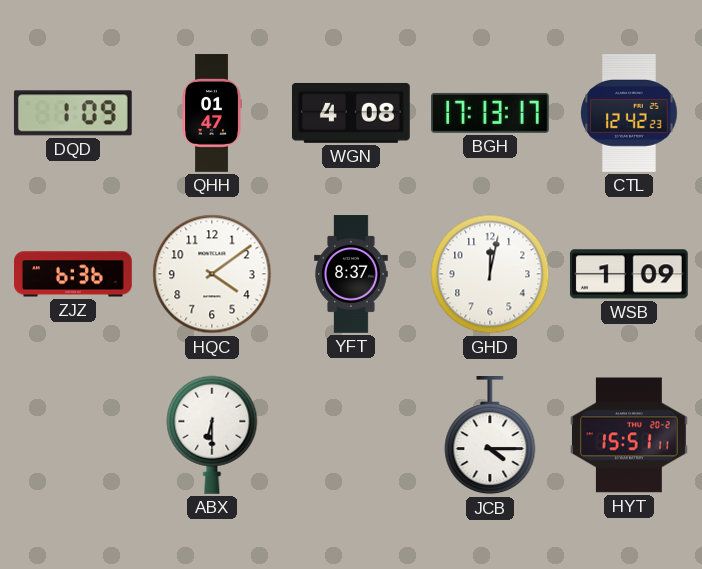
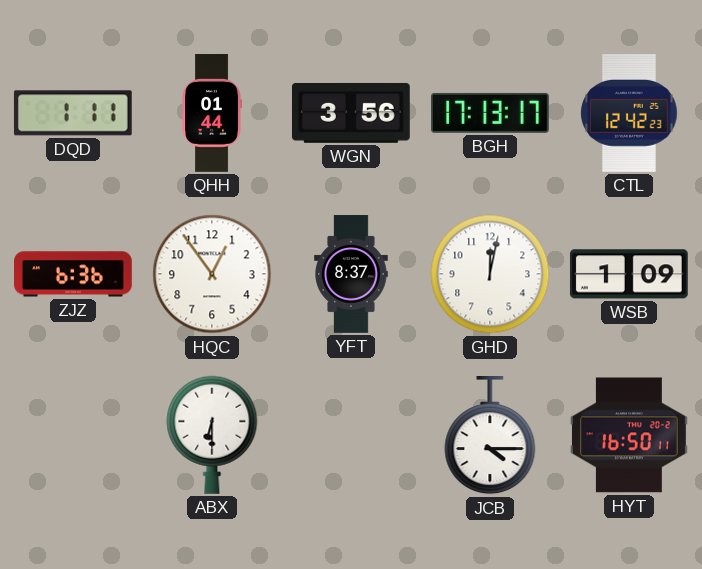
DQD: 1:09 -> 1:11 (73, 113)
QHH: 01:47 -> 01:44 (212, 113)
WGN: 4:08 -> 3:56 (351, 113)
HQC: 4:09 -> 12:54 (212, 274)
HYT: 15:51 -> 16:50 (629, 435)
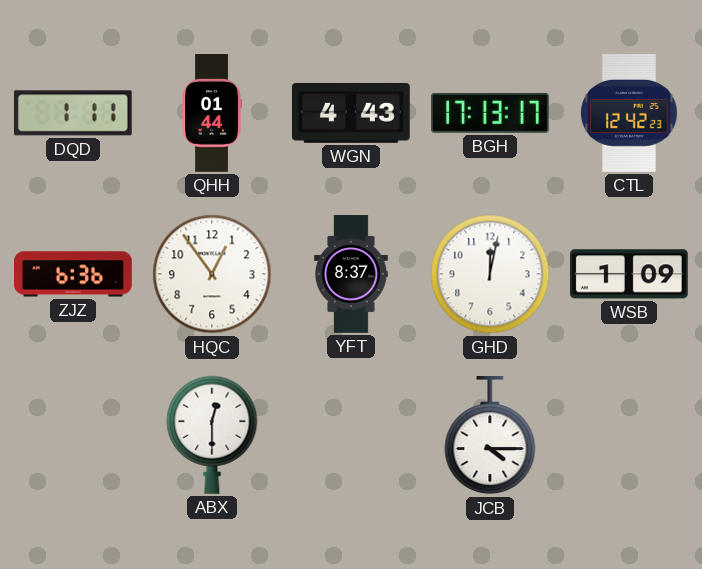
WGN: 3:56 -> 4:43 (351, 113)
ABX: 6:30 -> 12:30 (212, 435)
HYT: 16:50 -> none (629, 435)
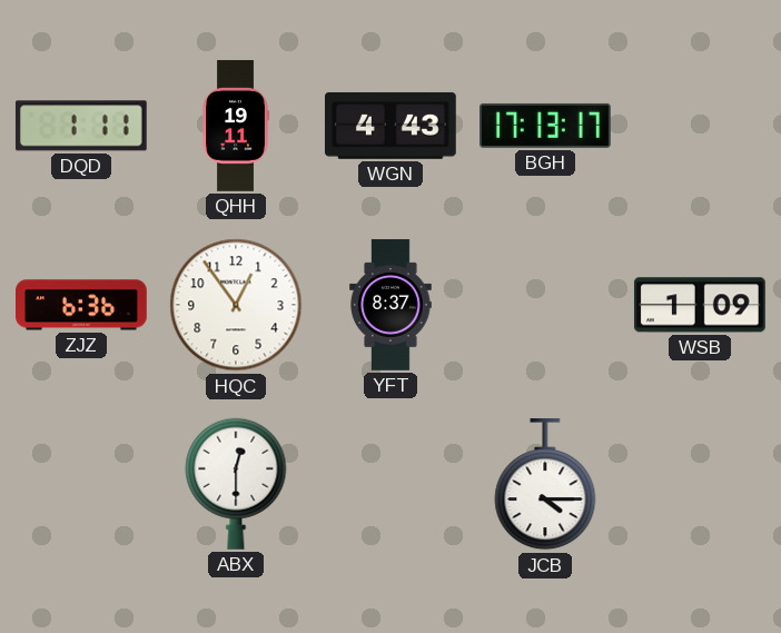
QHH: 01:44 -> 19:11 (236, 126)
CTL: 12:42 -> none (629, 114)
GHD: 12:02 -> none (490, 274)
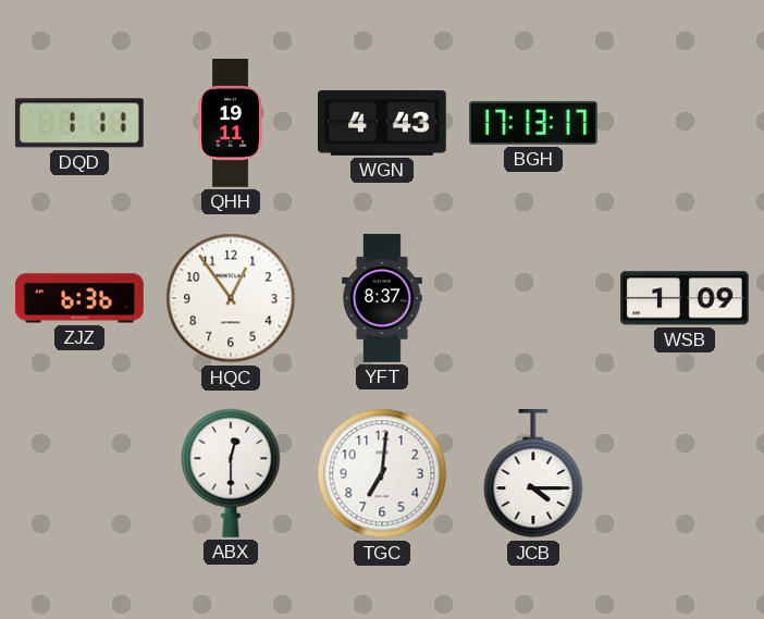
TGC: none -> 7:01 (382, 473)
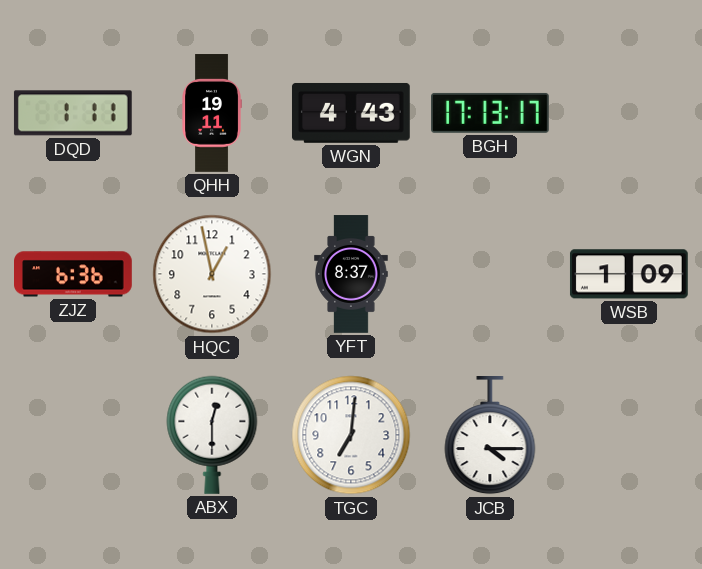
HQC: 12:54 -> 12:58 (212, 274)
